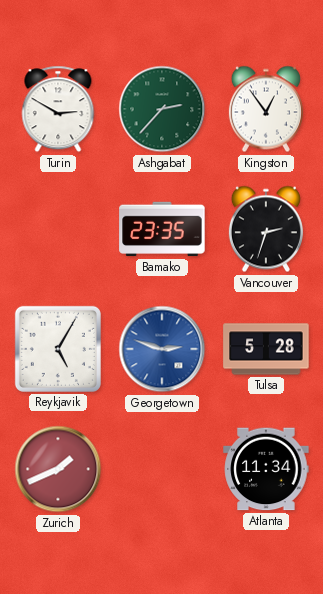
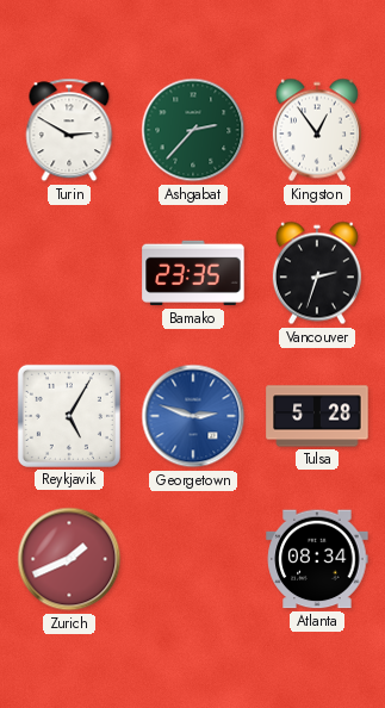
Atlanta: 11:34 -> 08:34 (317, 559)
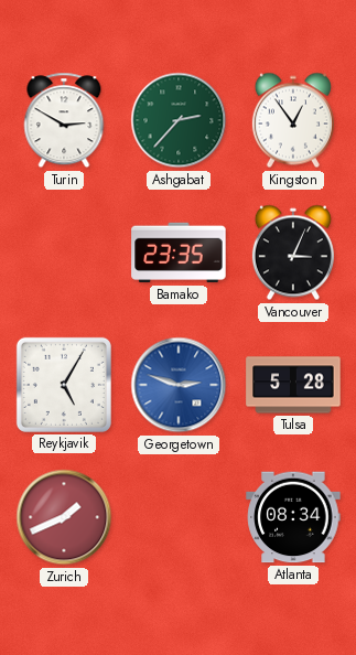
Vancouver: 2:33 -> 3:04 (293, 253)
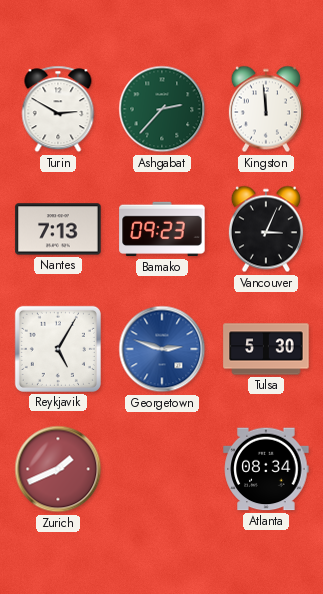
Kingston: 12:54 -> 11:59 (266, 109)
Nantes: none -> 7:13 (58, 229)
Bamako: 23:35 -> 09:23 (162, 229)
Tulsa: 5:28 -> 5:30 (266, 349)
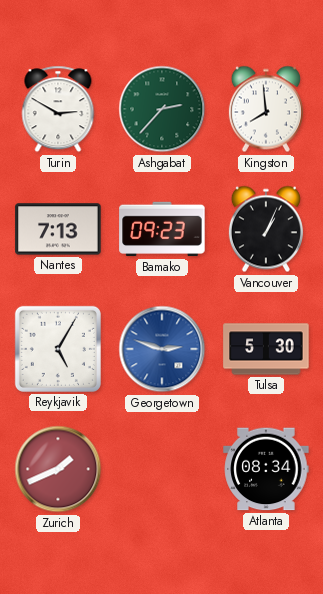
Kingston: 11:59 -> 7:59 (266, 109)
Vancouver: 3:04 -> 1:04 (266, 229)
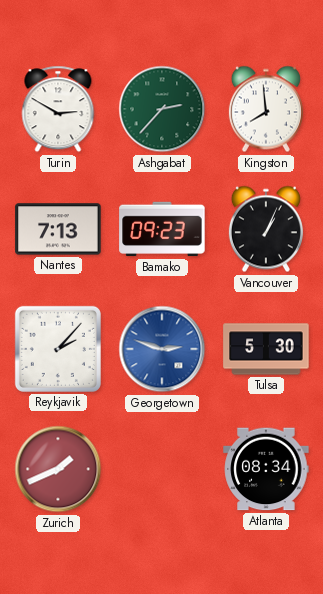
Reykjavik: 5:05 -> 2:07 (58, 349)
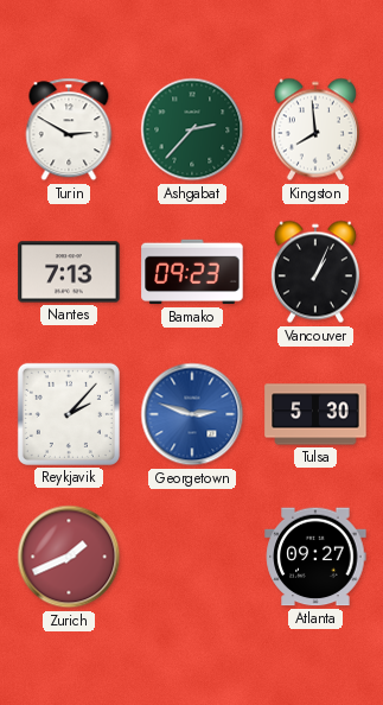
Atlanta: 08:34 -> 09:27 (315, 557)
